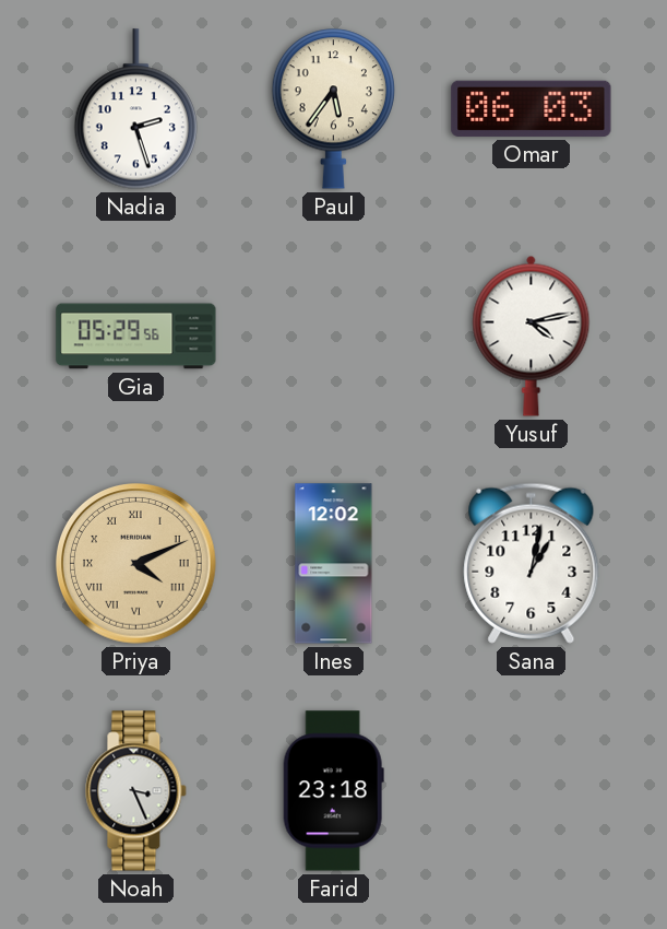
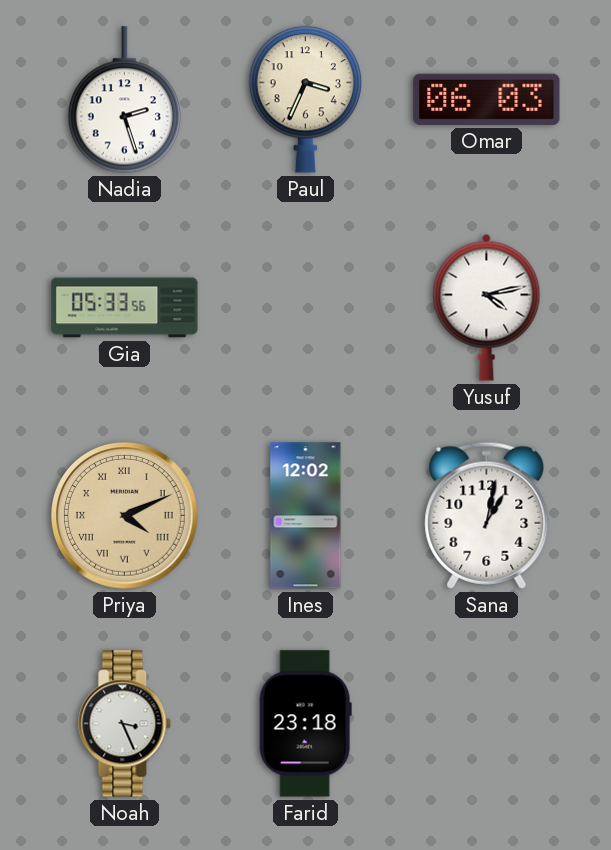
Paul: 5:36 -> 3:34 (305, 100)
Gia: 05:29 -> 05:33 (125, 308)
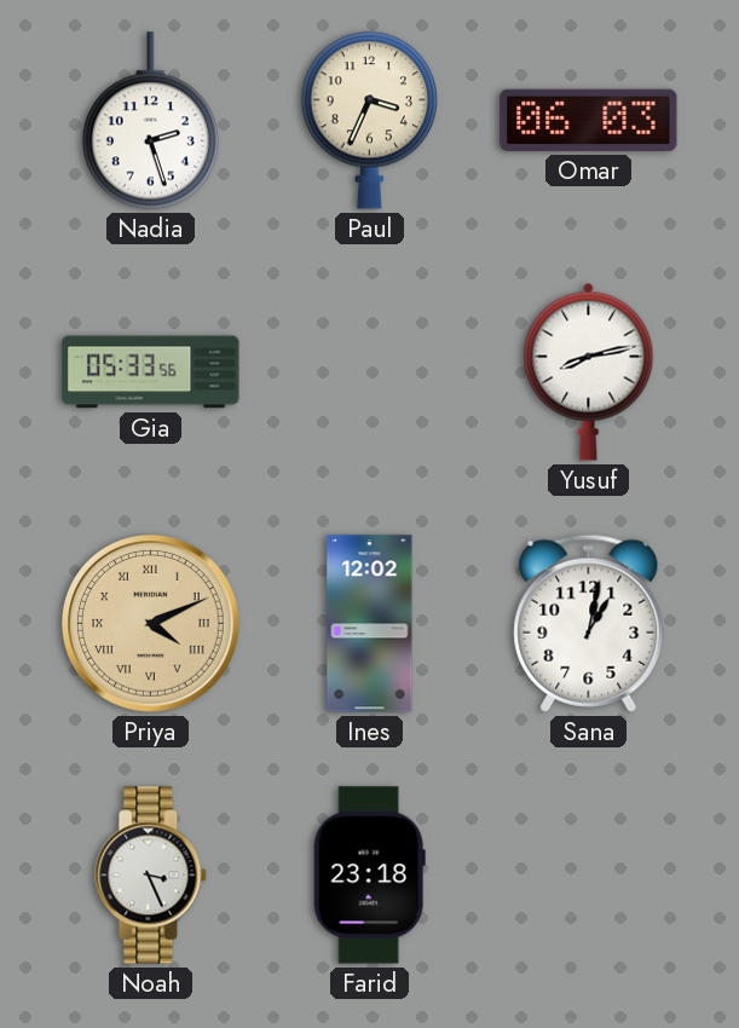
Yusuf: 4:13 -> 8:13 (589, 371)
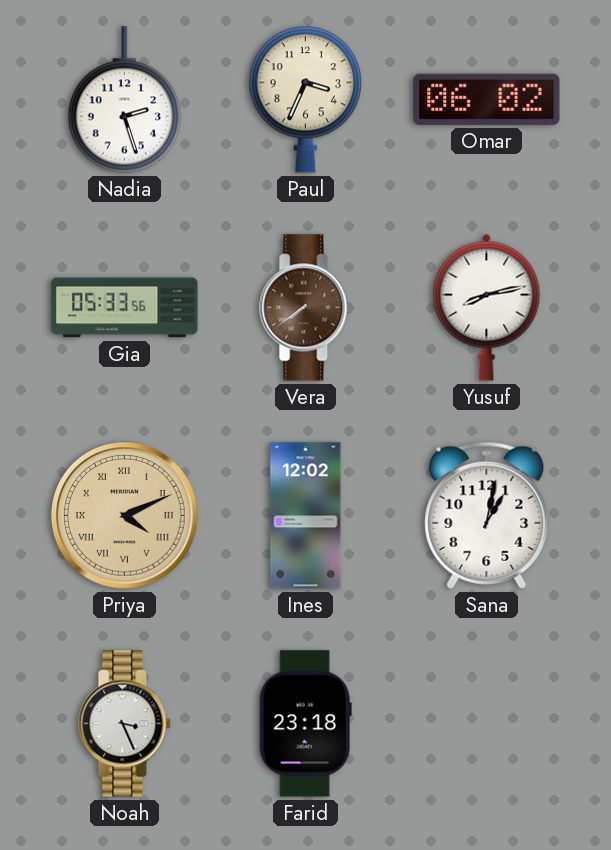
Omar: 06:03 -> 06:02 (487, 99)
Vera: none -> 7:39 (306, 308)
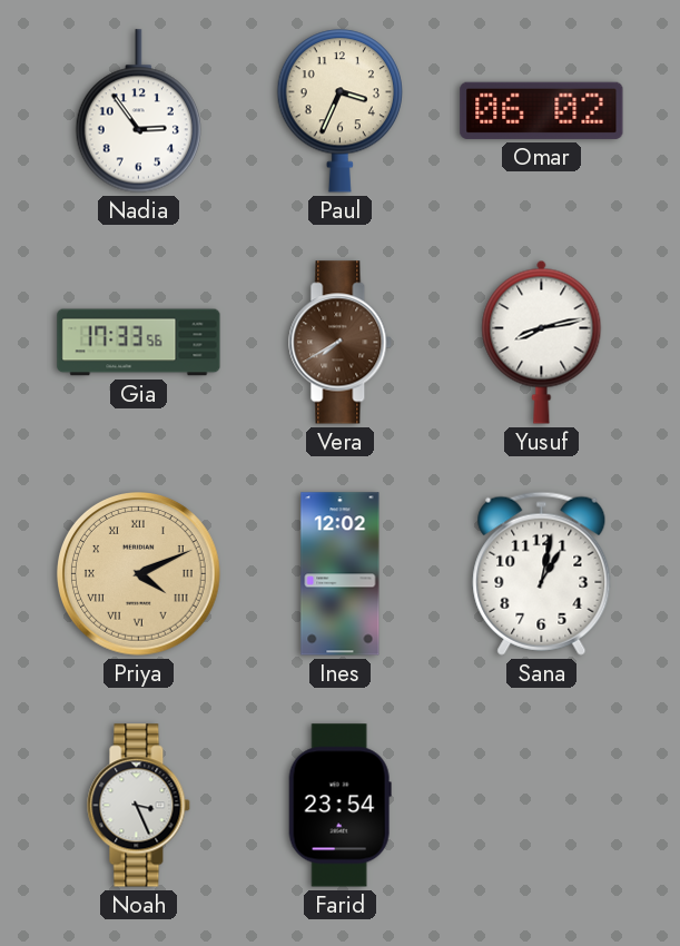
Nadia: 2:27 -> 2:54 (138, 111)
Gia: 05:33 -> 17:33 (139, 343)
Vera: 7:39 -> 7:40 (341, 343)
Farid: 23:18 -> 23:54 (339, 806)
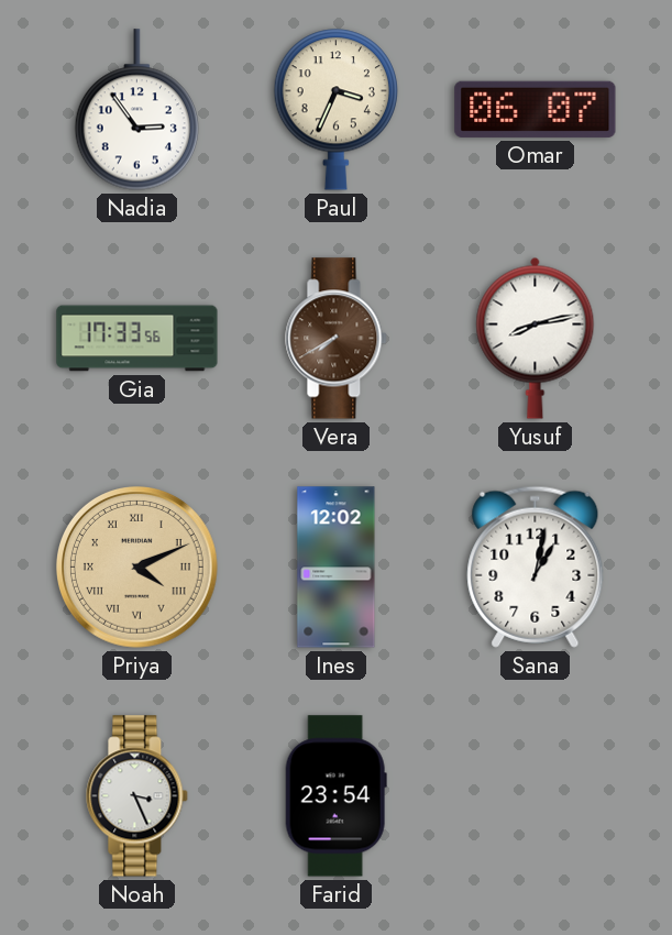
Omar: 06:02 -> 06:07 (536, 109)
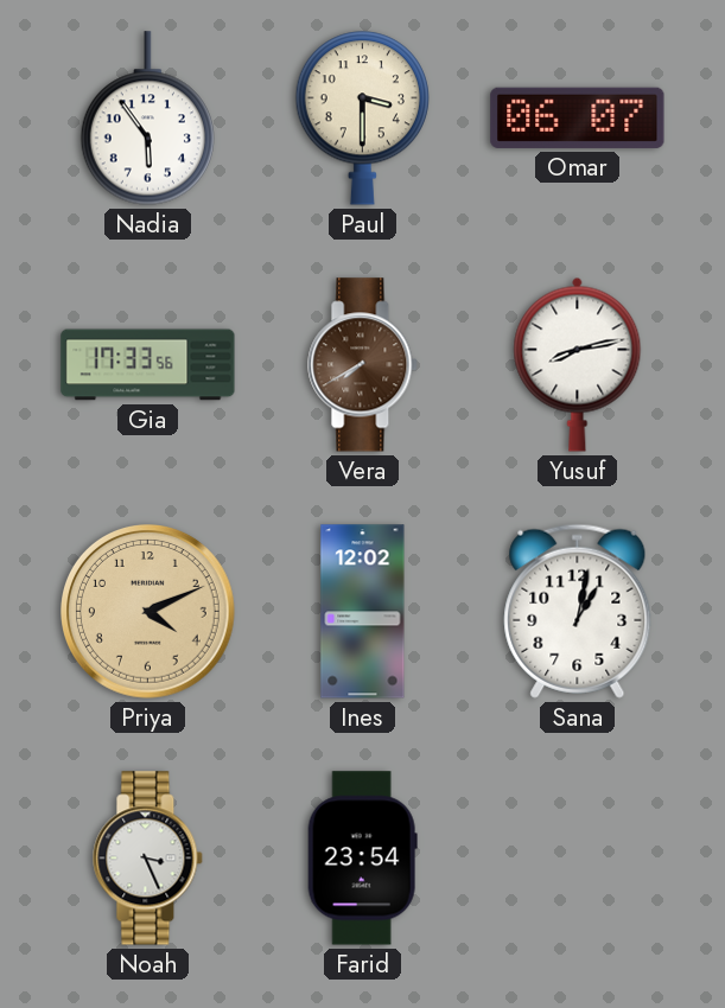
Nadia: 2:54 -> 5:54 (147, 119)
Paul: 3:34 -> 3:30 (362, 119)
Priya numerals: Roman -> Arabic (148, 612)
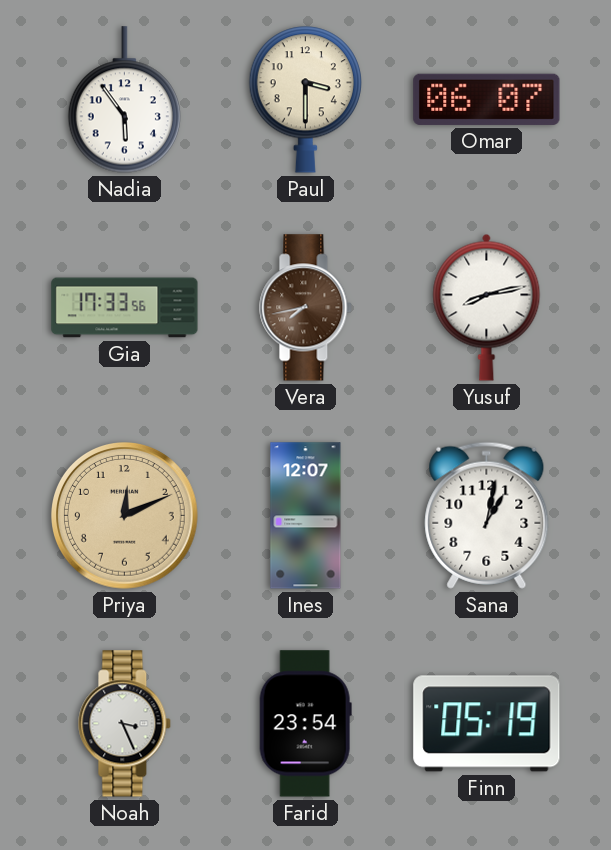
Vera: 7:40 -> 7:43 (306, 308)
Priya: 4:11 -> 12:11 (125, 516)
Ines: 12:02 -> 12:07 (306, 516)
Finn: none -> 05:19 (487, 724)
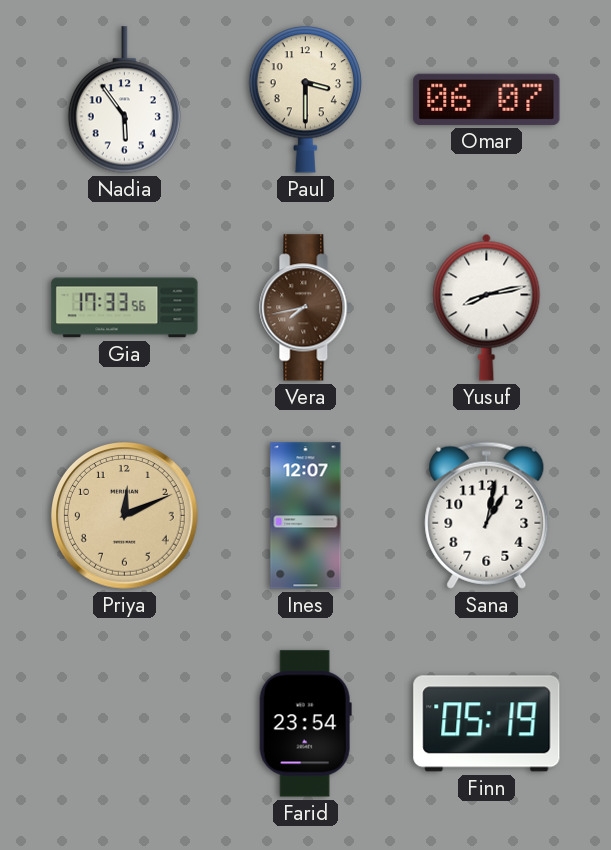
Noah: 3:26 -> none (125, 724)
